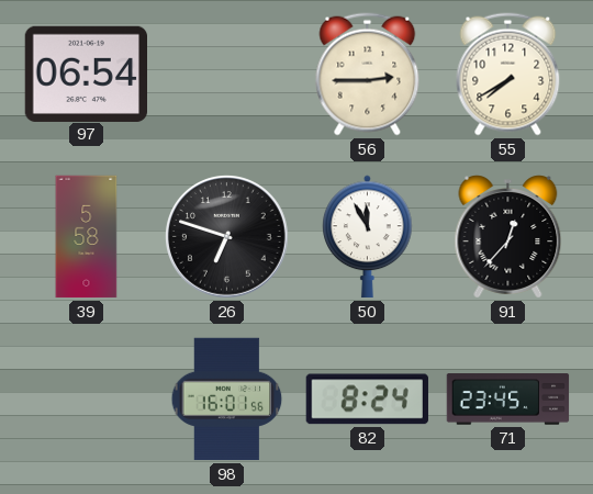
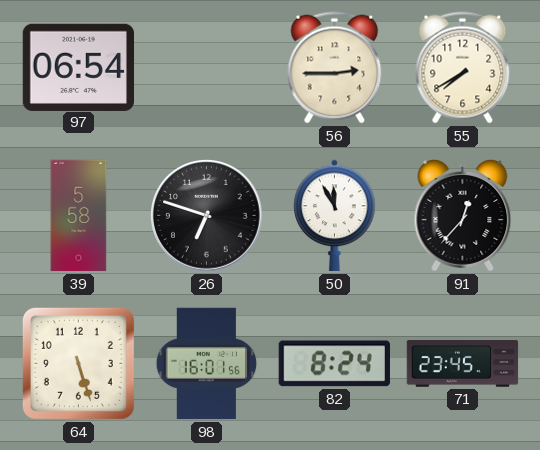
64: none -> 5:27 (78, 363)
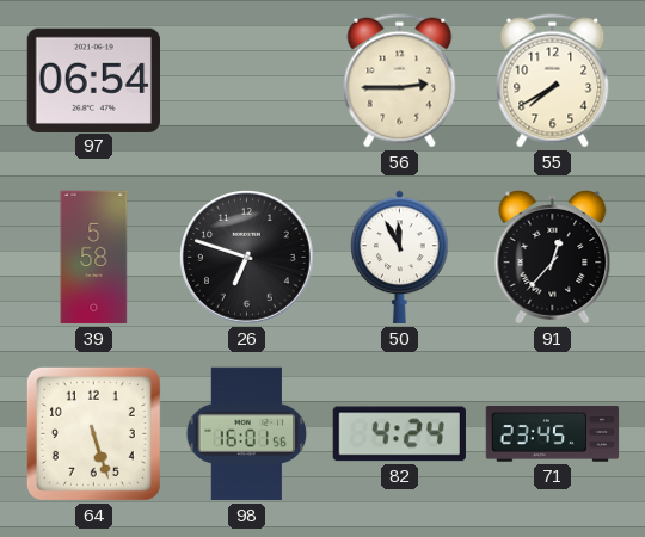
82: 8:24 -> 4:24 (399, 434)
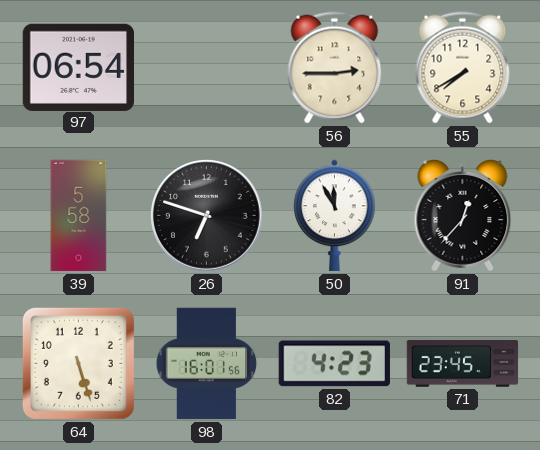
82: 4:24 -> 4:23 (334, 364)
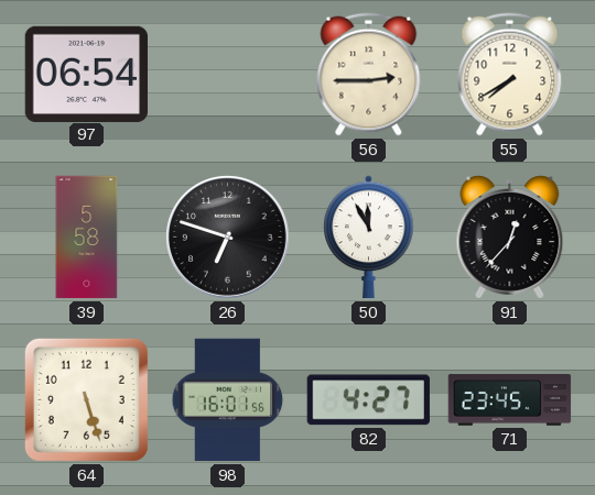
82: 4:23 -> 4:27 (368, 400)
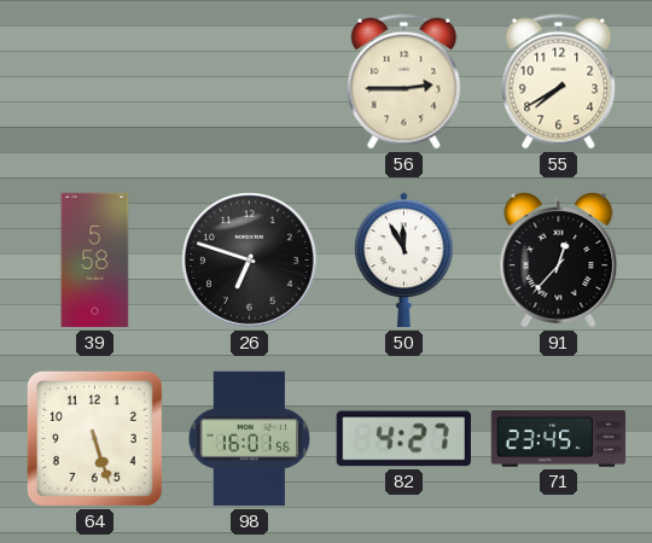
97: 06:54 -> none (86, 74)
